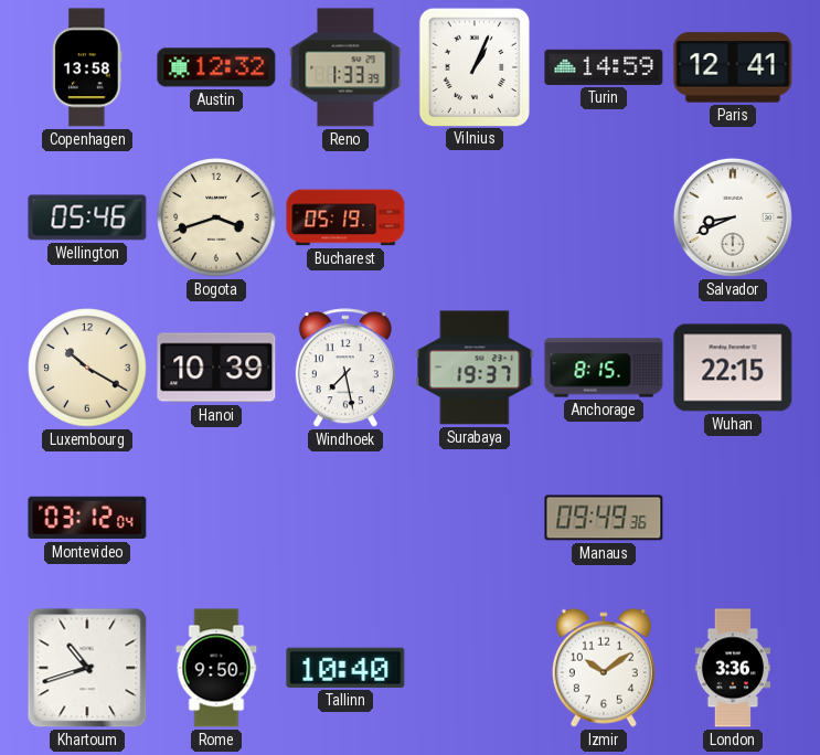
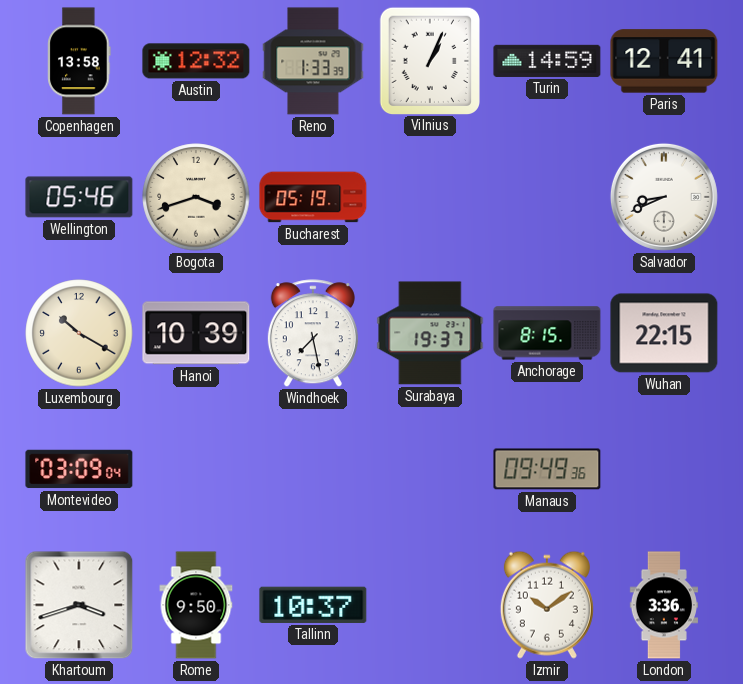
Montevideo: 03:12 -> 03:09 (79, 469)
Khartoum: 10:42 -> 3:42 (79, 605)
Tallinn: 10:40 -> 10:37 (313, 605)
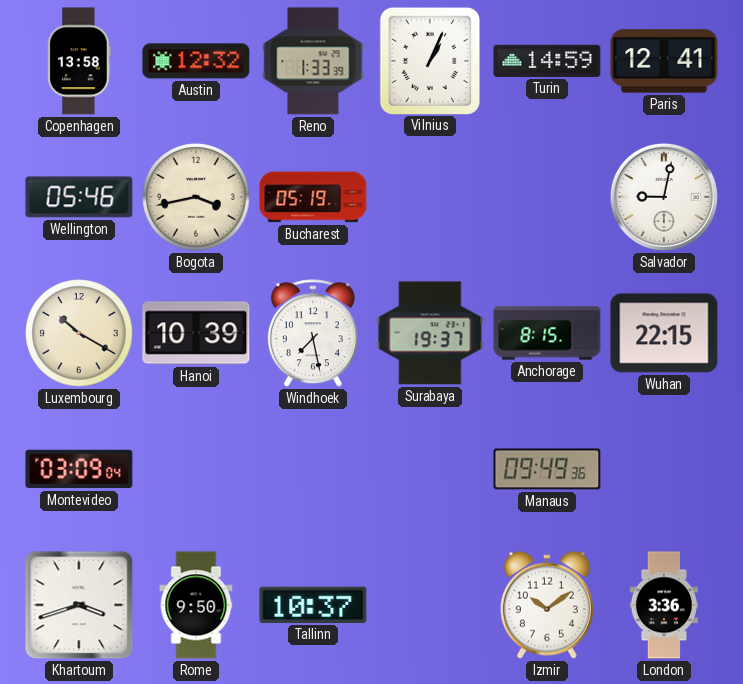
Bogota: 3:42 -> 3:43 (196, 197)
Salvador: 8:41 -> 9:02 (664, 197)
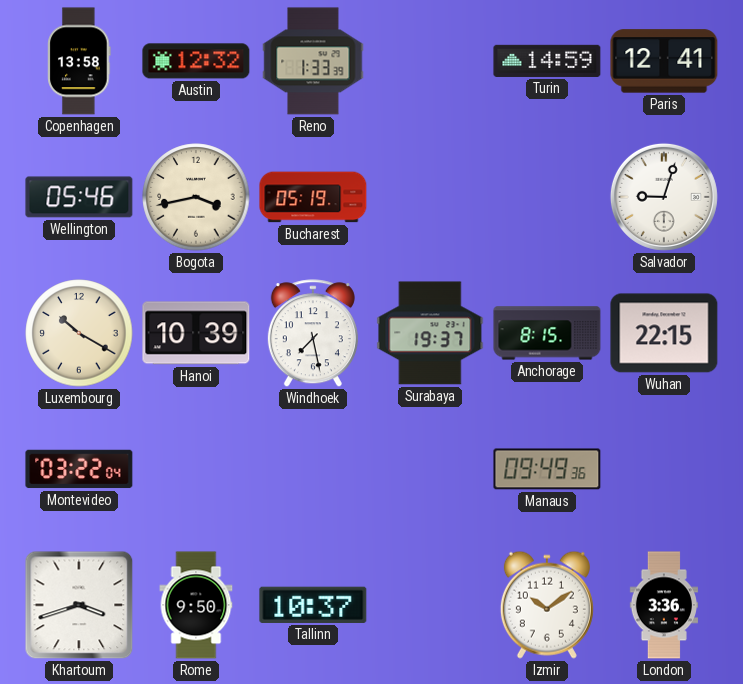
Vilnius: 1:04 -> none (429, 60)
Salvador: 9:02 -> 9:03 (664, 197)
Montevideo: 03:09 -> 03:22 (79, 469)
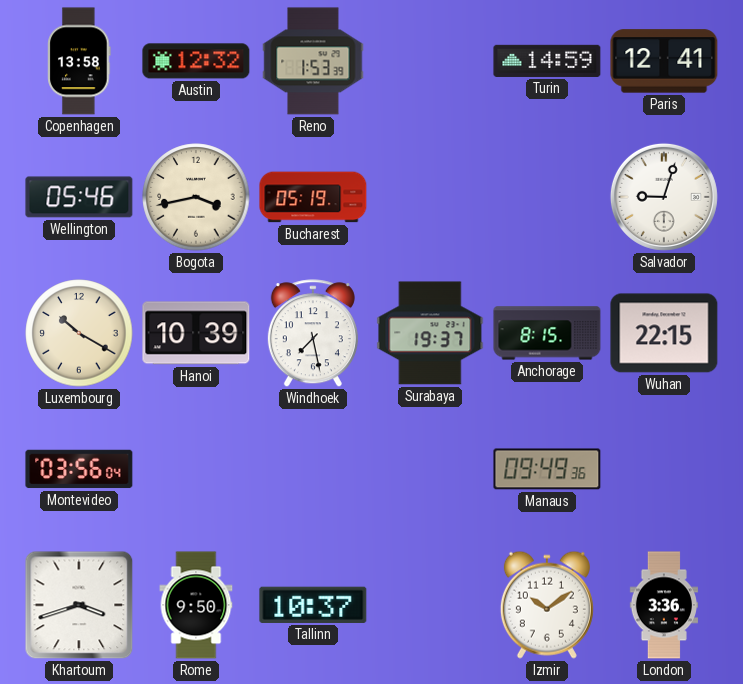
Reno: 1:33 -> 1:53 (313, 61)
Montevideo: 03:22 -> 03:56 (79, 469)
